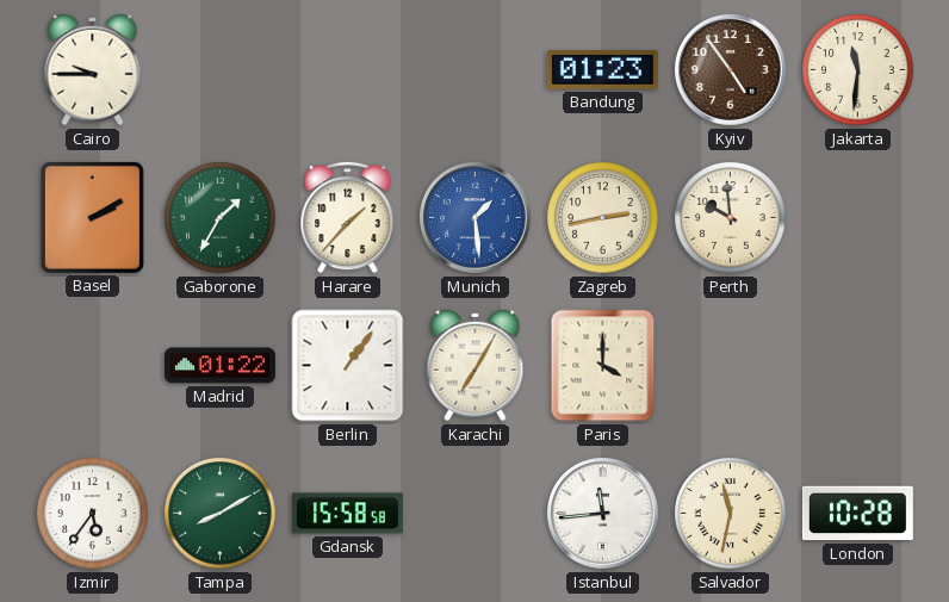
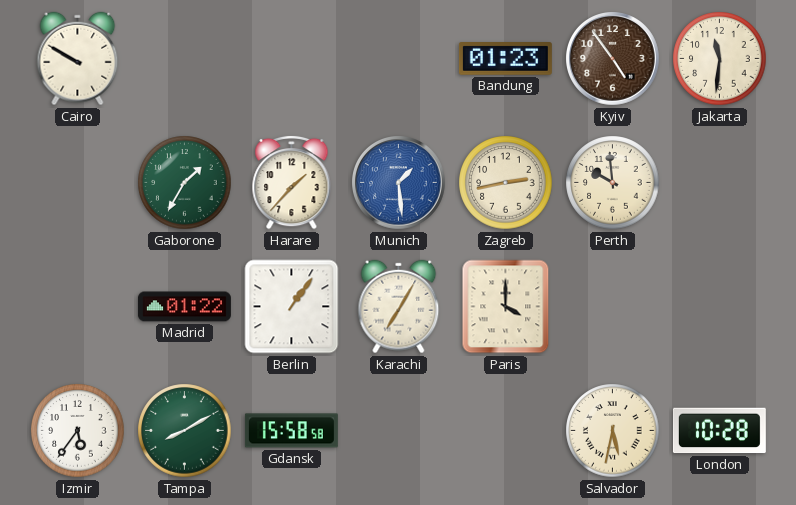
Cairo: 9:45 -> 9:50 (78, 59)
Basel: 2:10 -> none (92, 217)
Istanbul: 11:44 -> none (603, 514)
Salvador: 11:32 -> 5:32 (613, 431)
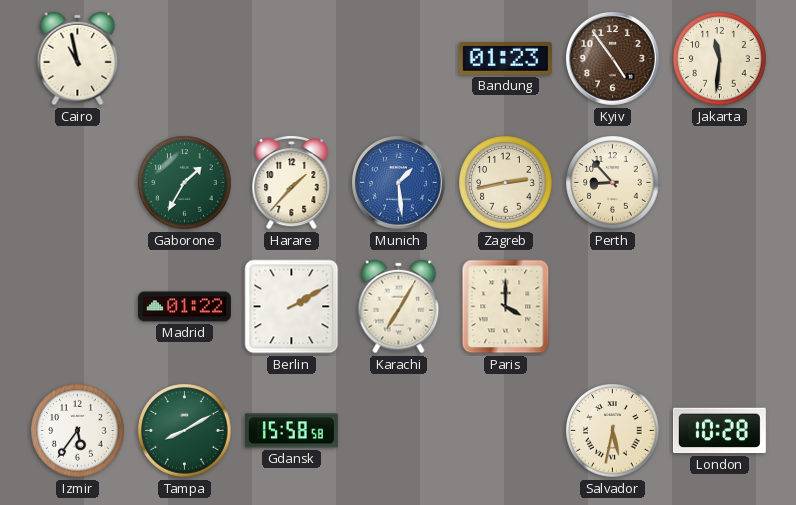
Cairo: 9:50 -> 10:58 (78, 59)
Perth: 9:59 -> 8:53 (613, 183)
Berlin: 1:06 -> 2:10 (292, 307)
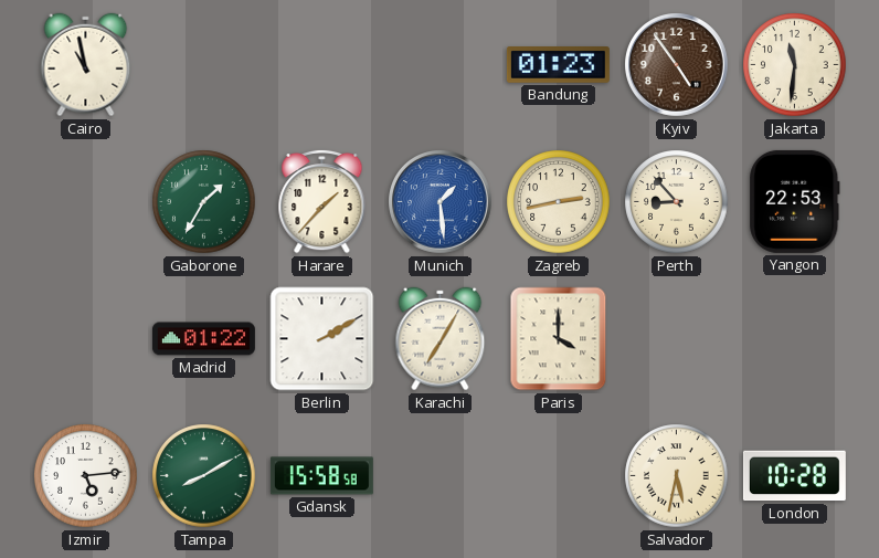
Yangon: none -> 22:53 (795, 201)
Izmir: 5:36 -> 5:14 (86, 476)
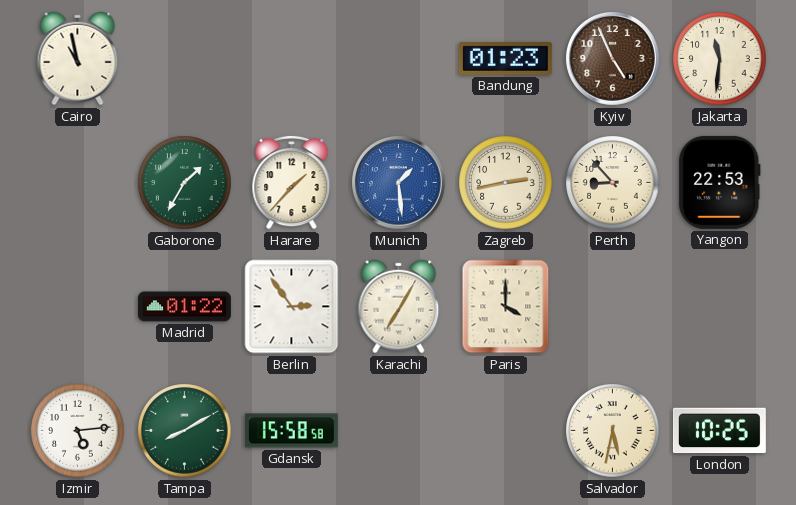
Kyiv: 4:54 -> 4:56 (613, 59)
Berlin: 2:10 -> 2:54 (292, 307)
London: 10:28 -> 10:25 (719, 431)
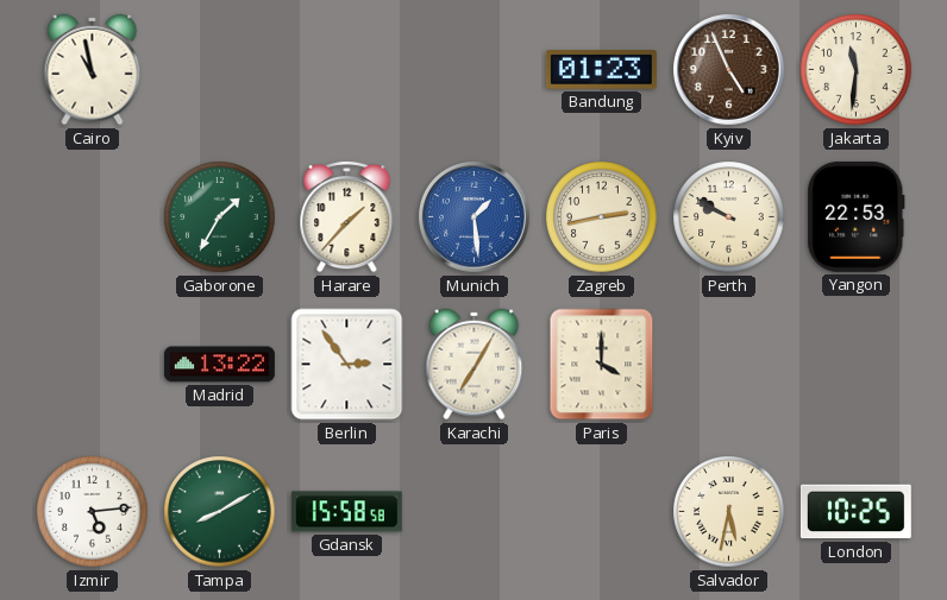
Perth: 8:53 -> 9:50 (729, 217)
Madrid: 01:22 -> 13:22 (219, 365)
